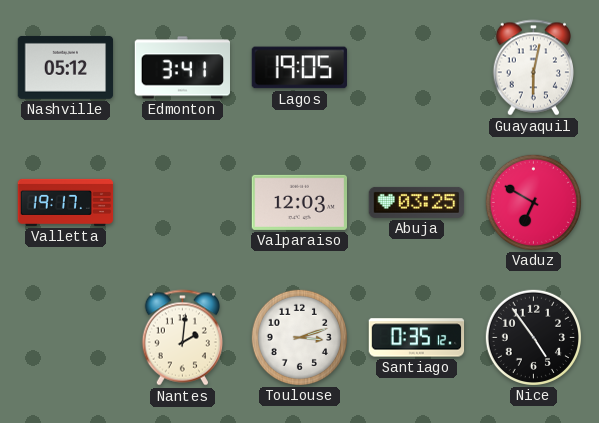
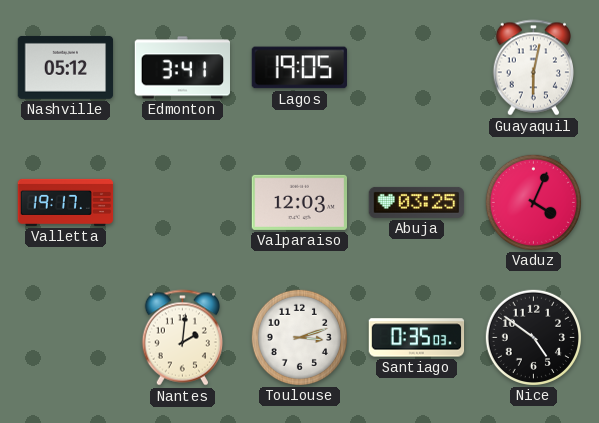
Vaduz: 6:50 -> 4:04 (533, 202)
Santiago: 0:35:12 -> 0:35:03 (417, 338)
Nice: 4:54 -> 4:51 (533, 337)
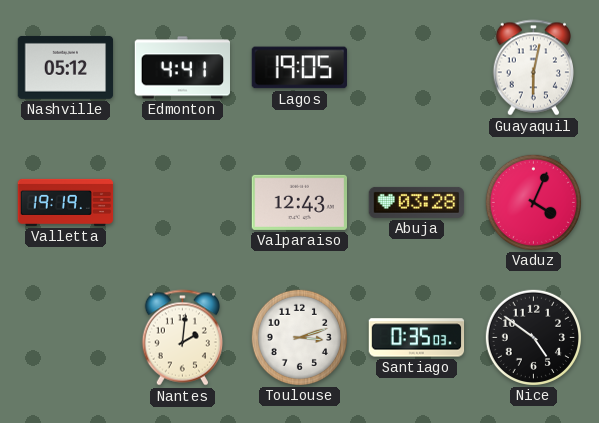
Edmonton: 3:41 -> 4:41 (182, 68)
Valletta: 19:17 -> 19:19 (66, 202)
Valparaiso: 12:03 -> 12:43 (299, 202)
Abuja: 03:25 -> 03:28 (417, 202)
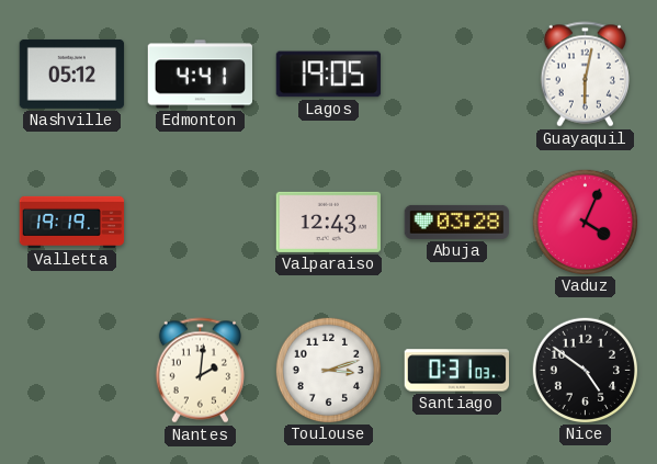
Santiago: 0:35 -> 0:31 (457, 371)
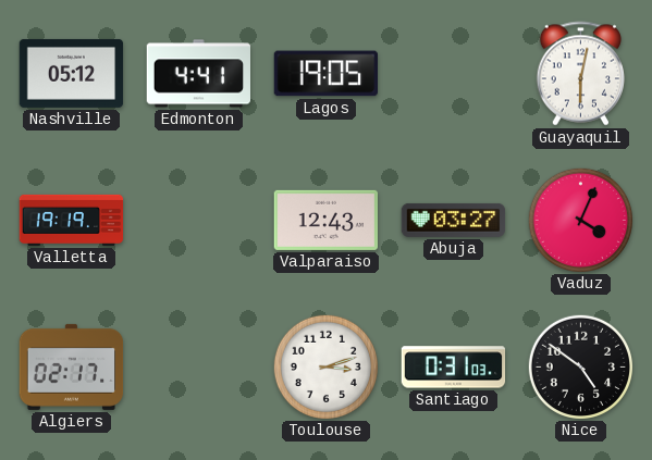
Abuja: 03:28 -> 03:27 (454, 220)
Algiers: none -> 02:17 (72, 366)
Nantes: 2:01 -> none (200, 371)
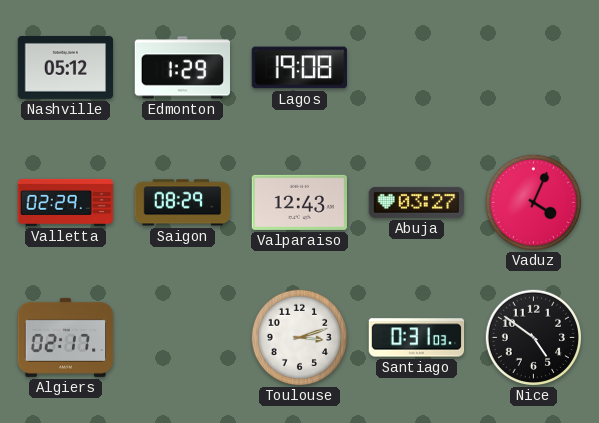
Edmonton: 4:41 -> 1:29 (182, 68)
Lagos: 19:05 -> 19:08 (299, 68)
Guayaquil: 6:02 -> none (580, 74)
Valletta: 19:19 -> 02:29 (66, 202)
Saigon: none -> 08:29 (183, 203)
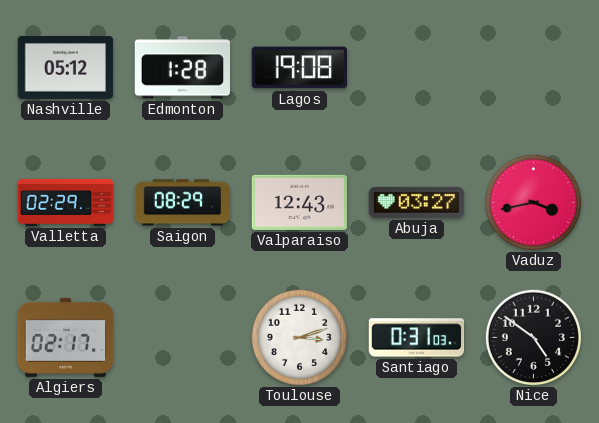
Edmonton: 1:29 -> 1:28 (182, 68)
Vaduz: 4:04 -> 3:43 (533, 202)
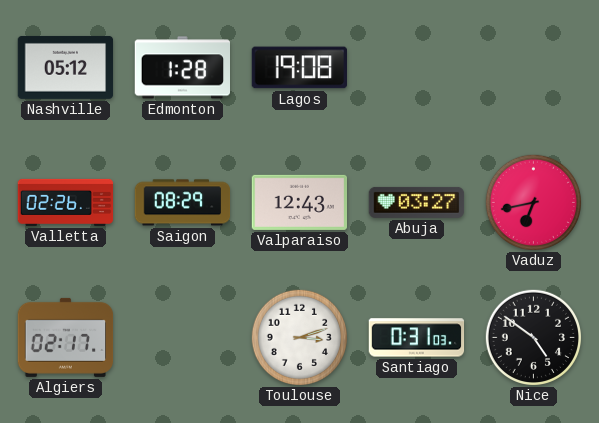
Valletta: 02:29 -> 02:26 (66, 202)
Vaduz: 3:43 -> 6:43 (533, 202)
